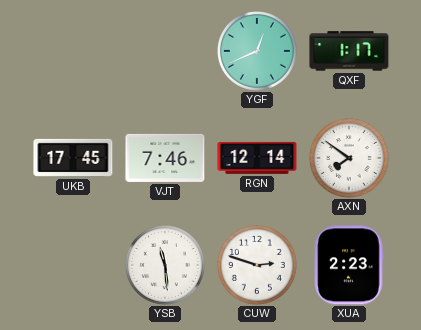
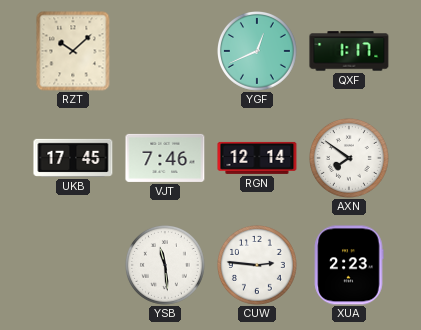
RZT: none -> 10:08 (73, 51)
CUW: 2:48 -> 2:46 (258, 266)
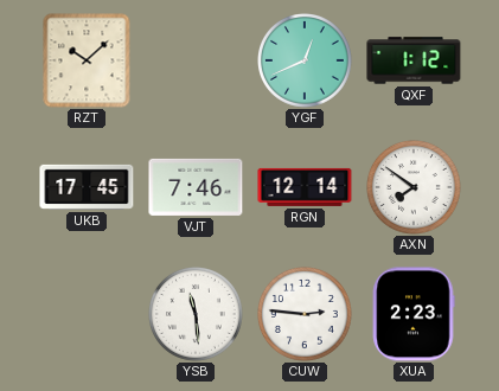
QXF: 1:17 -> 1:12 (414, 60)
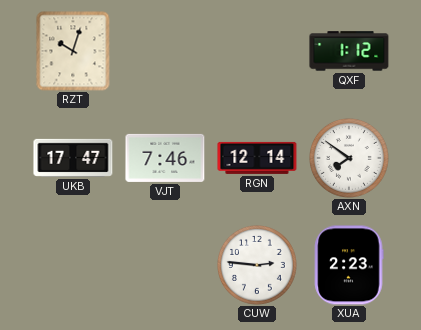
RZT: 10:08 -> 10:03 (73, 51)
YGF: 12:41 -> none (306, 62)
UKB: 17:45 -> 17:47 (73, 158)
YSB: 11:29 -> none (197, 315)
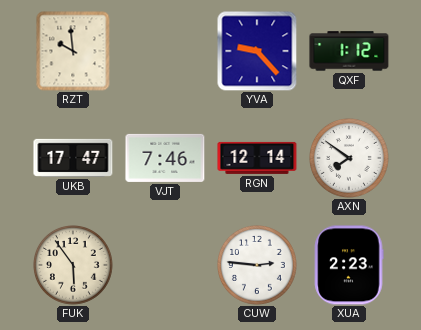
RZT: 10:03 -> 9:59 (73, 51)
YVA: none -> 9:23 (257, 51)
FUK: none -> 5:54 (74, 266)
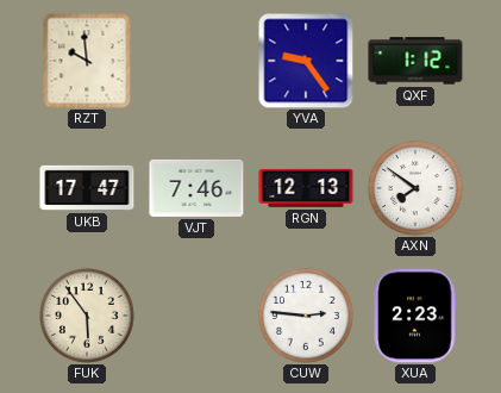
YVA: 9:23 -> 9:24 (306, 61)
RGN: 12:14 -> 12:13 (306, 188)
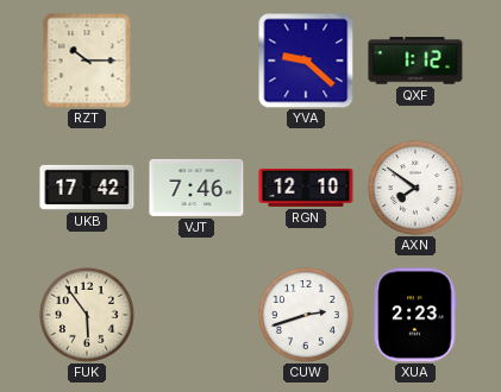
RZT: 9:59 -> 10:15 (87, 61)
YVA: 9:24 -> 9:22 (306, 61)
UKB: 17:47 -> 17:42 (87, 188)
RGN: 12:13 -> 12:10 (306, 188)
CUW: 2:46 -> 2:42 (307, 316)
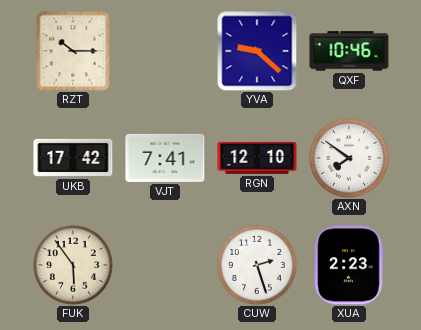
QXF: 1:12 -> 10:46 (349, 51)
VJT: 7:46 -> 7:41 (165, 158)
CUW: 2:42 -> 2:27 (258, 266)
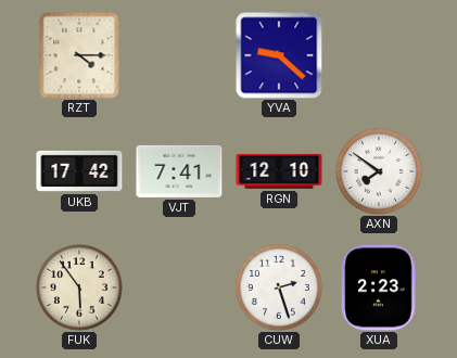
RZT: 10:15 -> 4:15 (79, 55)
QXF: 10:46 -> none (349, 51)
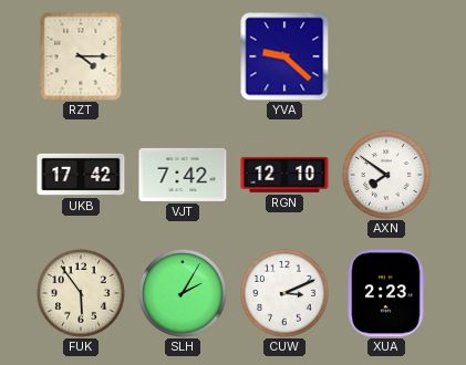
VJT: 7:41 -> 7:42 (183, 175)
SLH: none -> 2:05 (184, 294)
CUW: 2:27 -> 3:11 (286, 294)
